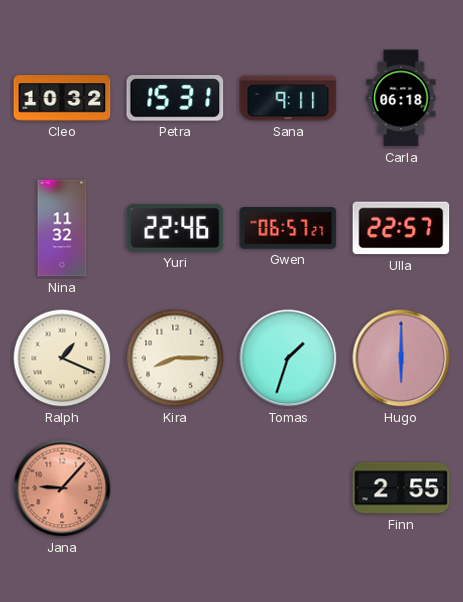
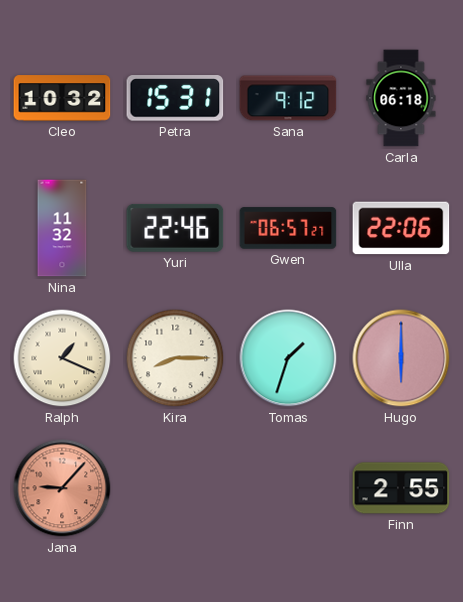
Sana: 9:11 -> 9:12 (288, 98)
Ulla: 22:57 -> 22:06 (401, 228)
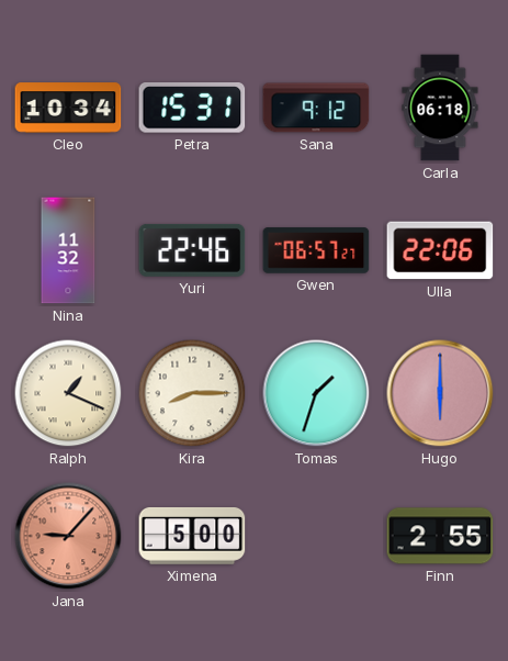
Cleo: 10:32 -> 10:34 (68, 108)
Ximena: none -> 5:00 (192, 536)
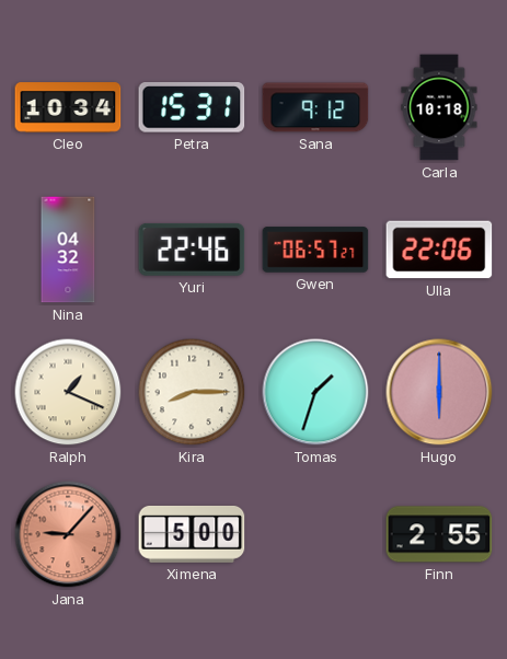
Carla: 06:18 -> 10:18 (439, 107)
Nina: 11:32 -> 04:32 (68, 250)
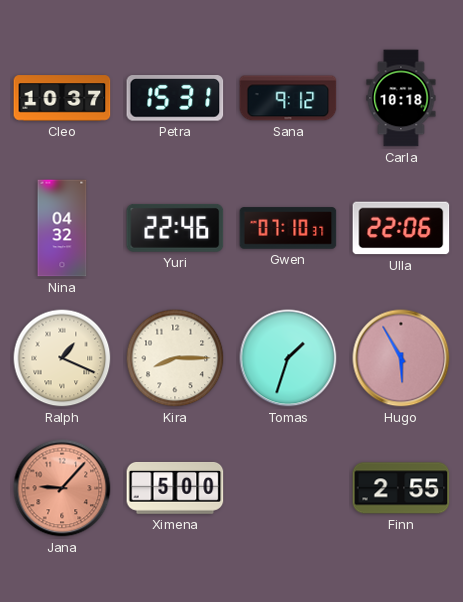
Cleo: 10:34 -> 10:37 (62, 98)
Gwen: 06:57 -> 07:10 (288, 228)
Hugo: 6:00 -> 5:55 (401, 358)
